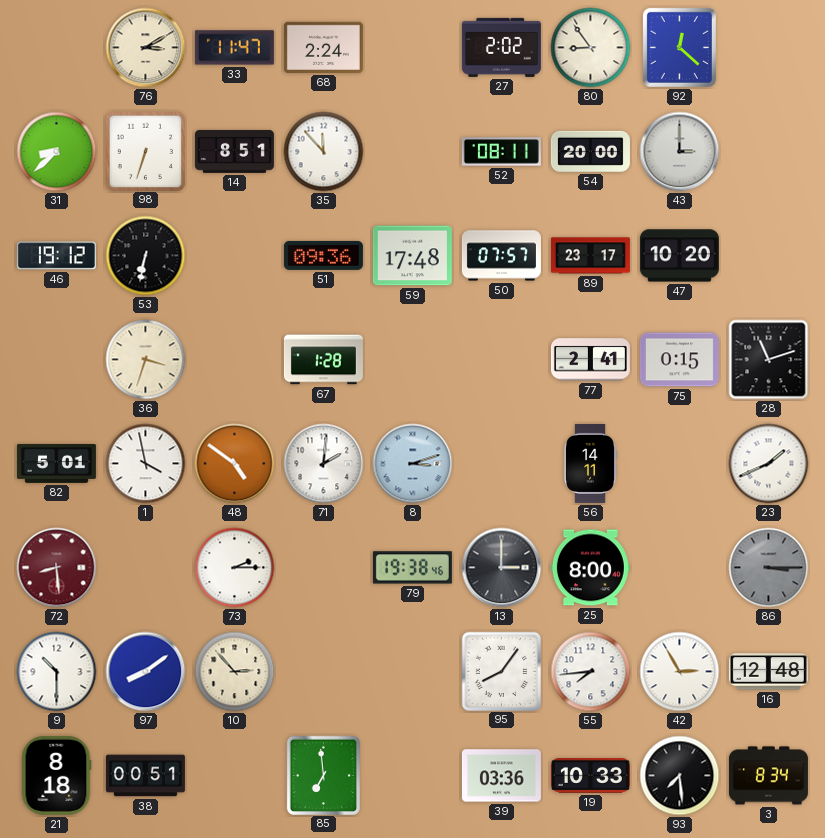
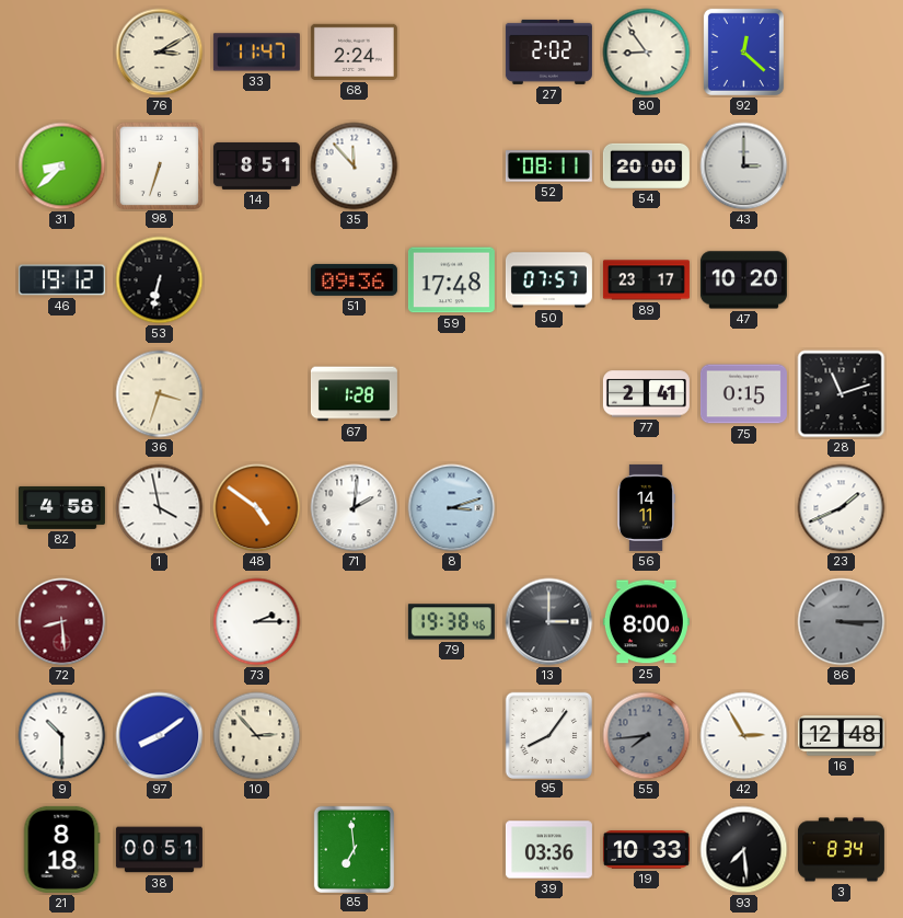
82: 5:01 -> 4:58 (61, 507)
55 dial: white -> grey (647, 736)
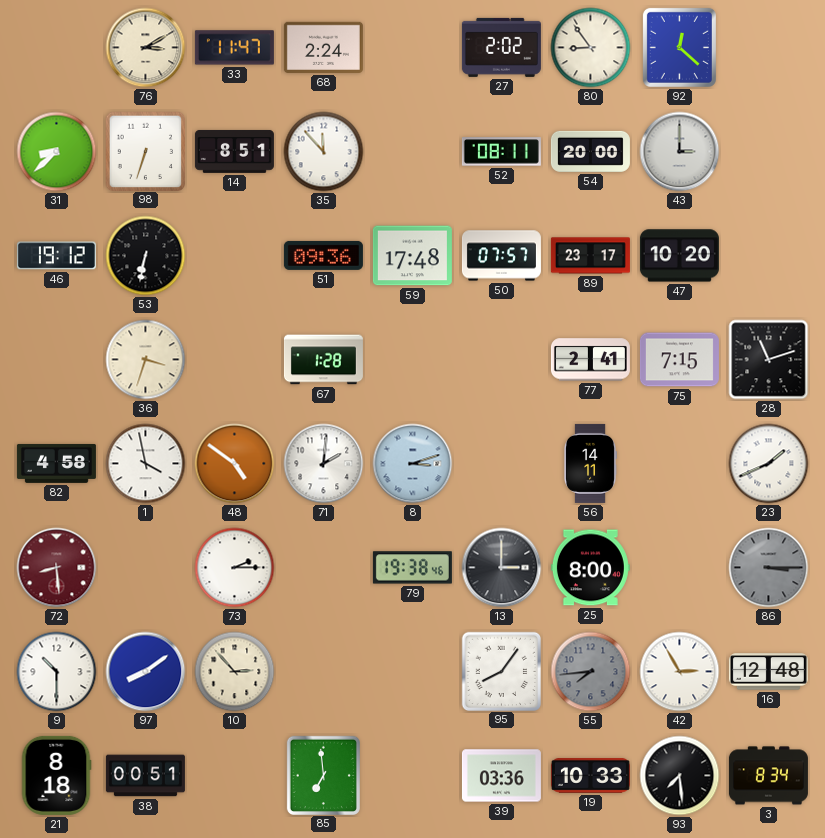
75: 0:15 -> 7:15 (679, 360)
